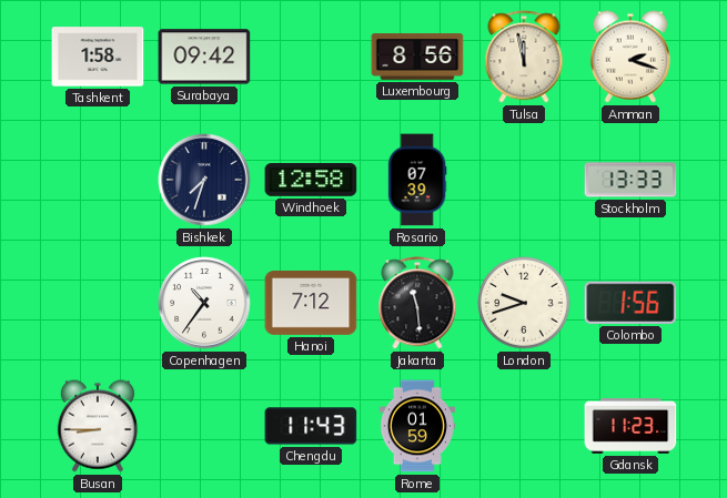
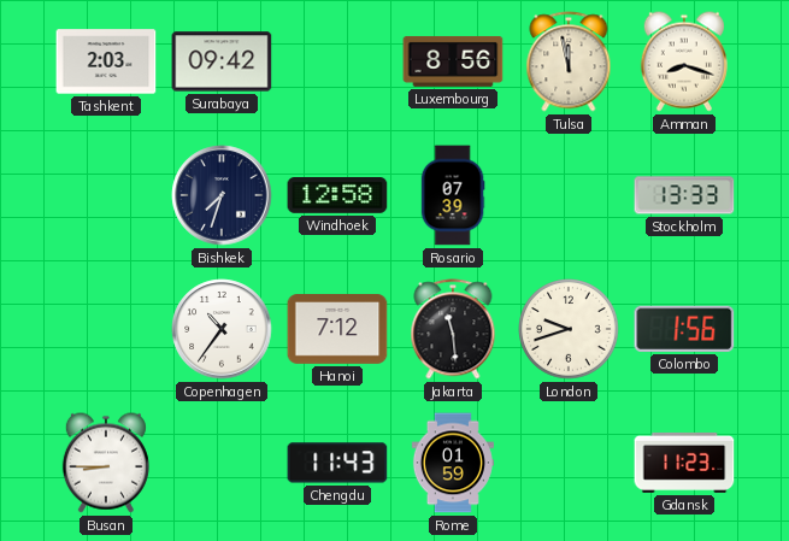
Tashkent: 1:58 -> 2:03 (106, 61)
Amman: 2:18 -> 8:18 (684, 61)
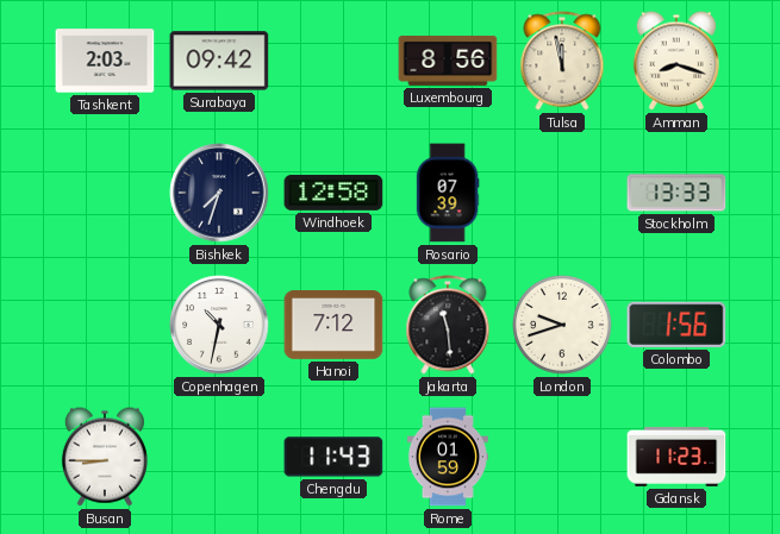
Copenhagen: 10:36 -> 10:32 (219, 325)
